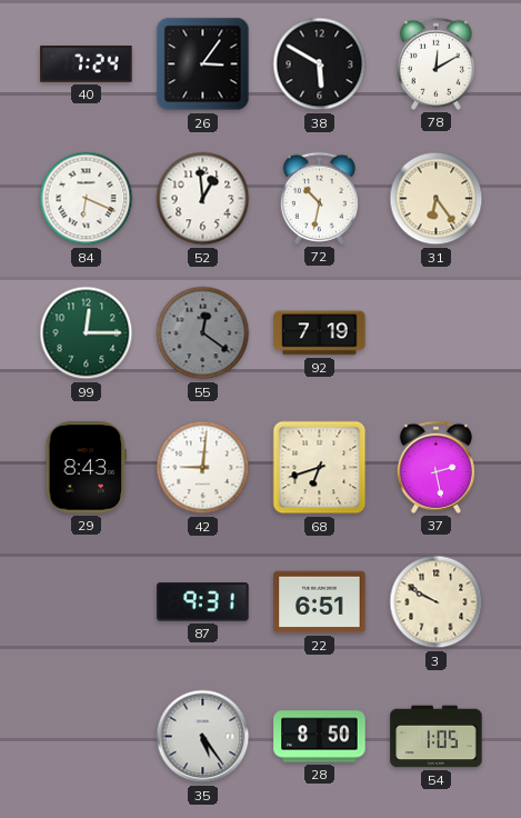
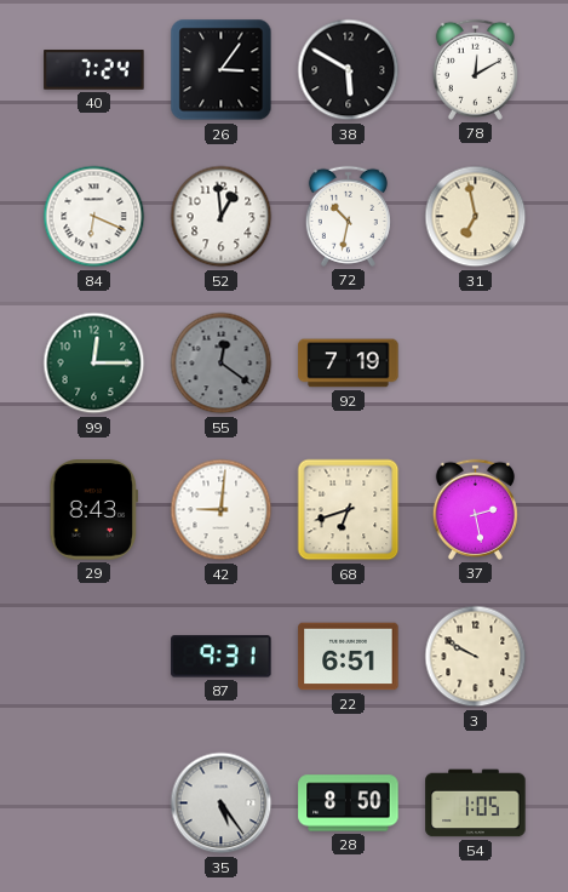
31: 6:24 -> 6:58 (476, 217)
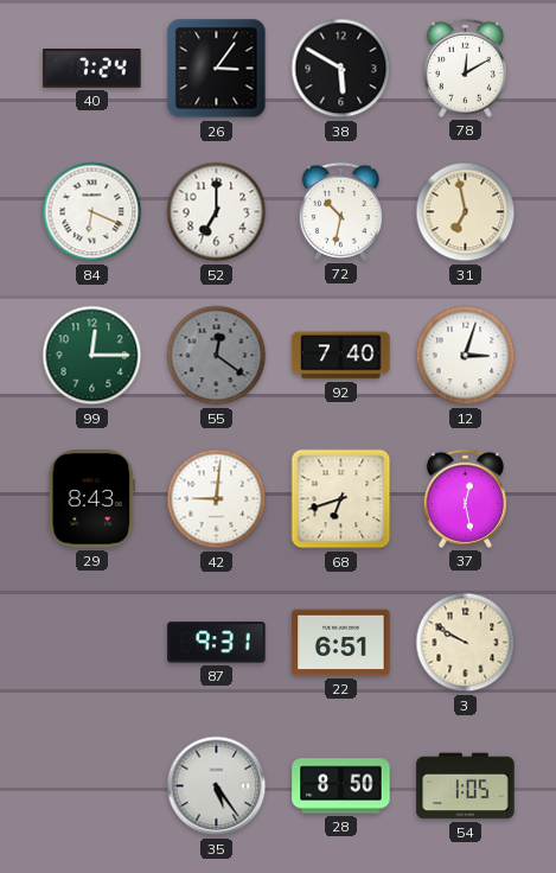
52: 12:59 -> 7:00 (217, 212)
92: 7:19 -> 7:40 (341, 356)
12: none -> 3:03 (466, 356)
37: 2:28 -> 12:28 (465, 498)
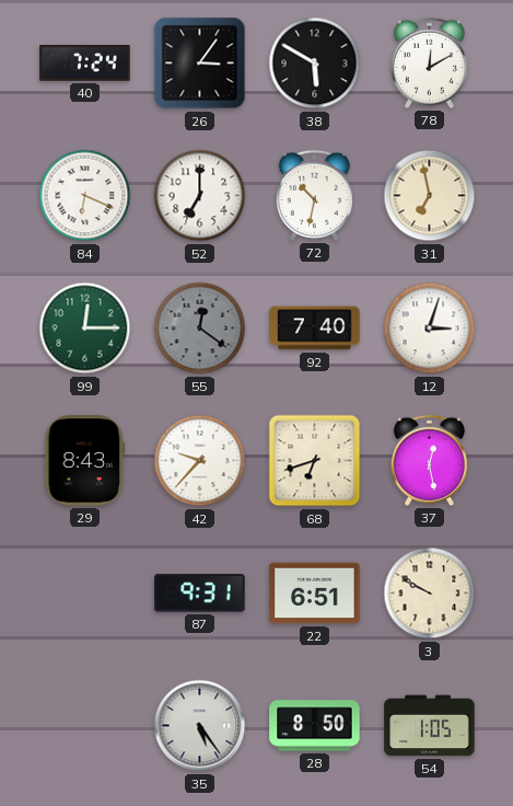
42: 9:01 -> 9:37 (200, 461)
